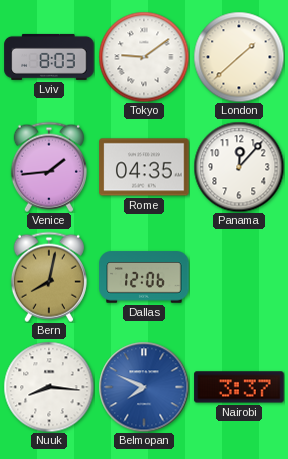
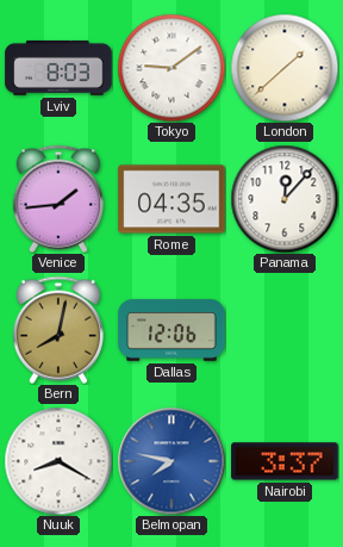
Nuuk: 8:16 -> 8:20 (58, 461)
Belmopan: 7:49 -> 7:47 (171, 461)
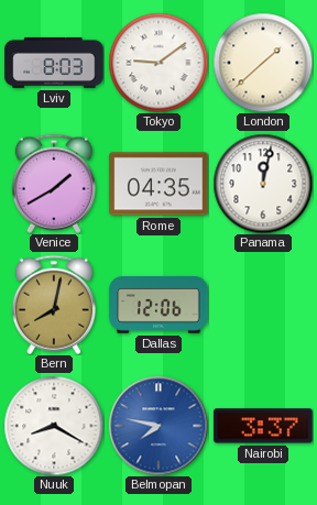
Venice: 1:44 -> 1:40 (54, 184)
Panama: 12:07 -> 12:02 (263, 184)
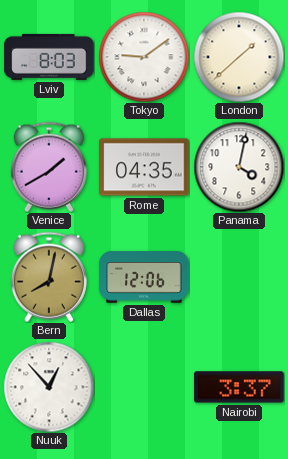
Panama: 12:02 -> 4:02 (239, 167)
Nuuk: 8:20 -> 12:53 (49, 387)
Belmopan: 7:47 -> none (158, 426)
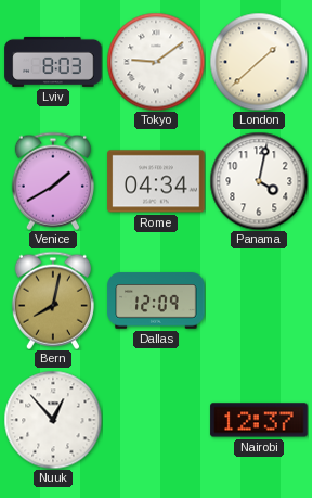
Rome: 04:35 -> 04:34 (156, 181)
Dallas: 12:06 -> 12:09 (156, 301)
Nairobi: 3:37 -> 12:37 (259, 420)
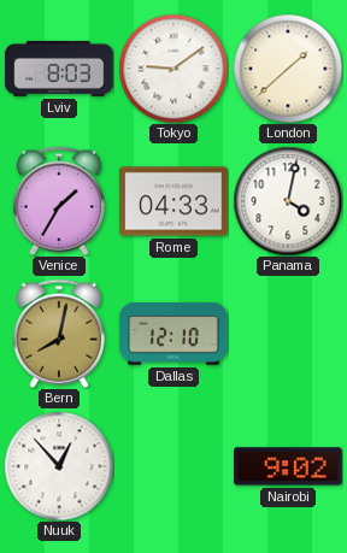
Venice: 1:40 -> 1:35 (59, 201)
Rome: 04:34 -> 04:33 (173, 201)
Dallas: 12:09 -> 12:10 (173, 334)
Nairobi: 12:37 -> 9:02 (288, 466)
